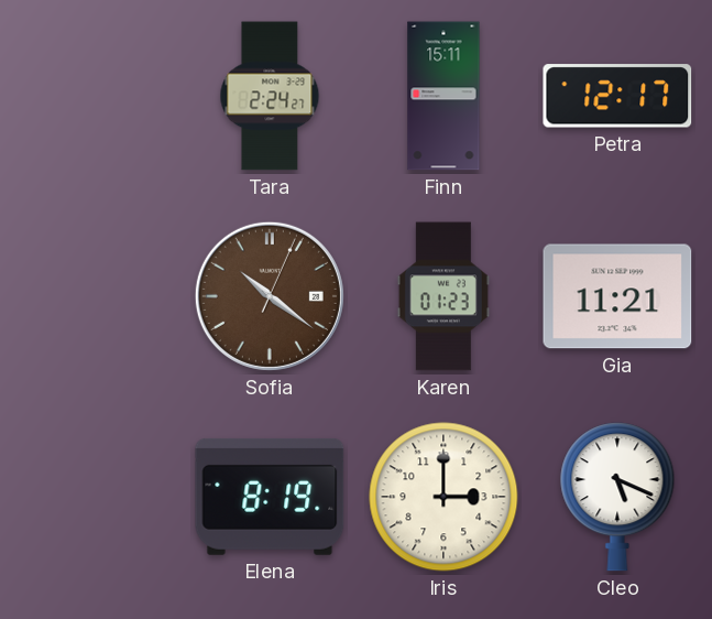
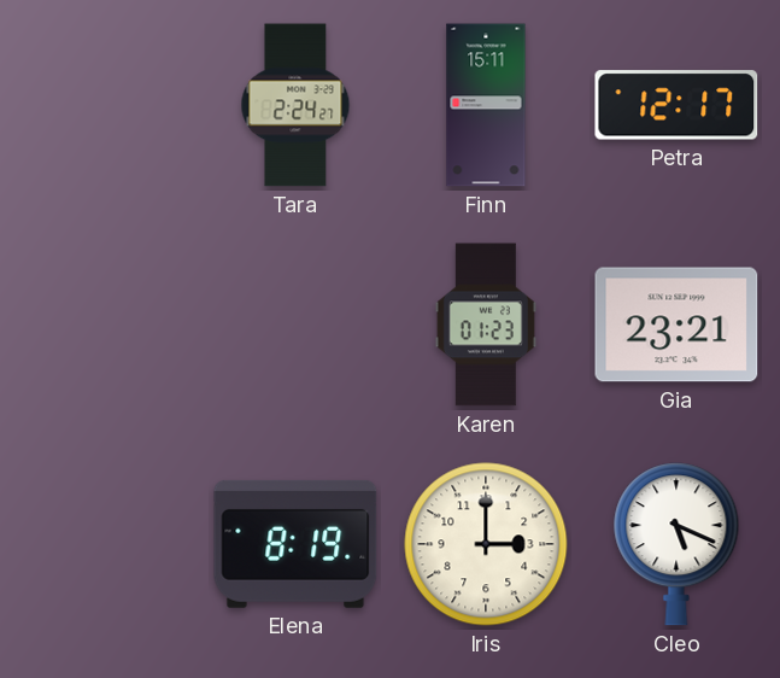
Sofia: 10:21 -> none (270, 296)
Gia: 11:21 -> 23:21 (676, 325)
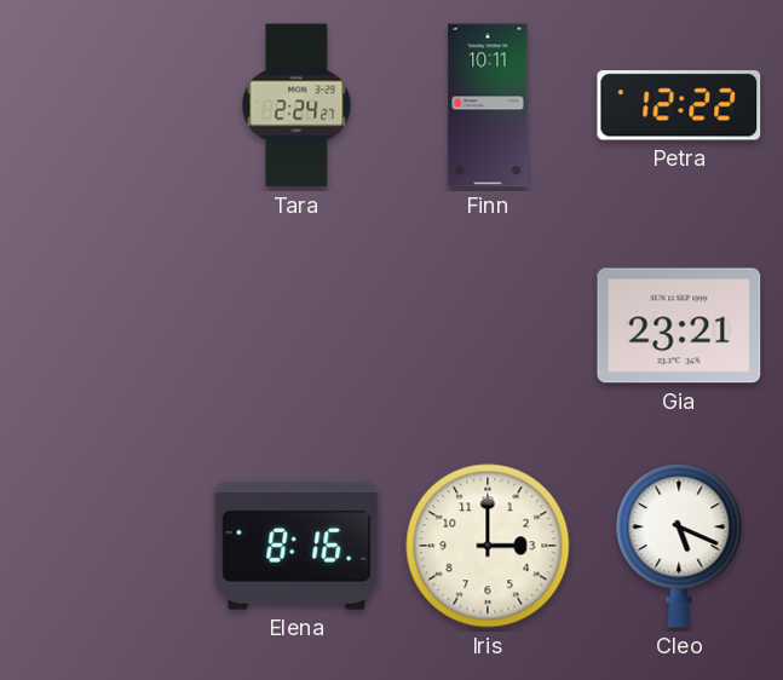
Finn: 15:11 -> 10:11 (488, 105)
Petra: 12:17 -> 12:22 (679, 105)
Karen: 01:23 -> none (486, 325)
Elena: 8:19 -> 8:16 (296, 546)
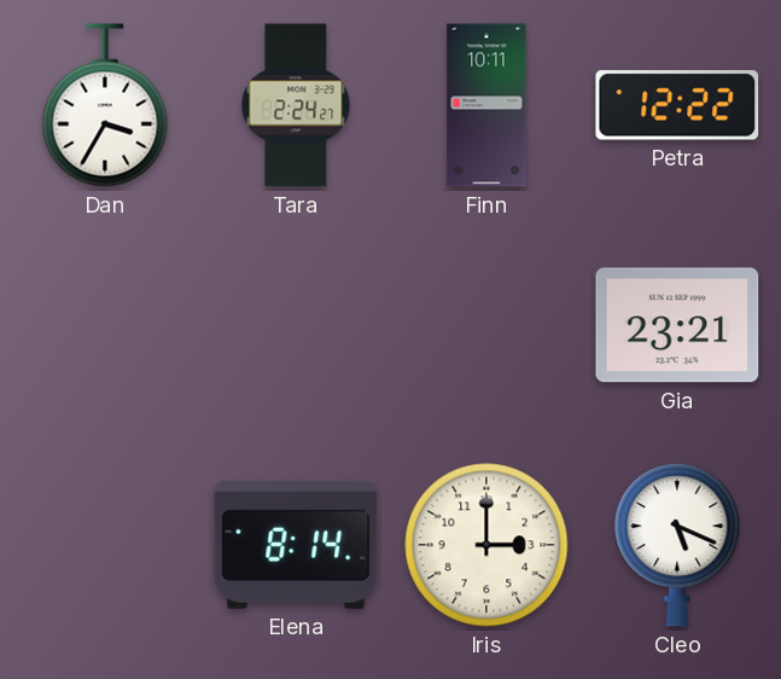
Dan: none -> 3:35 (105, 105)
Elena: 8:16 -> 8:14 (296, 545)
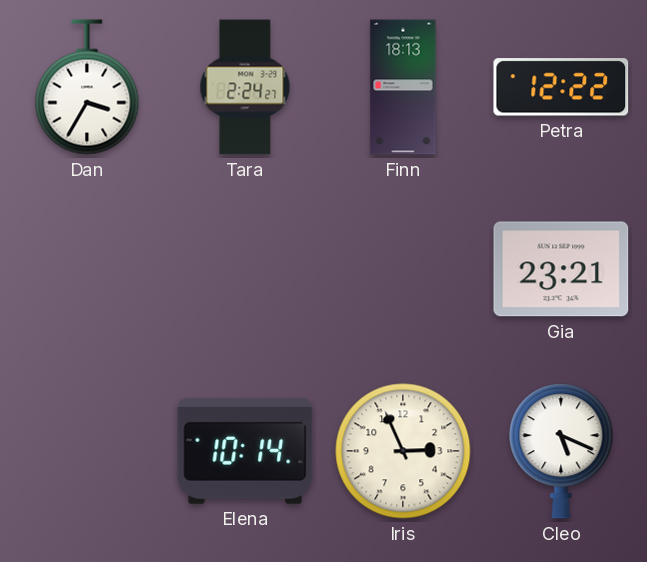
Finn: 10:11 -> 18:13 (403, 87)
Elena: 8:14 -> 10:14 (245, 451)
Iris: 3:00 -> 2:56 (403, 451)
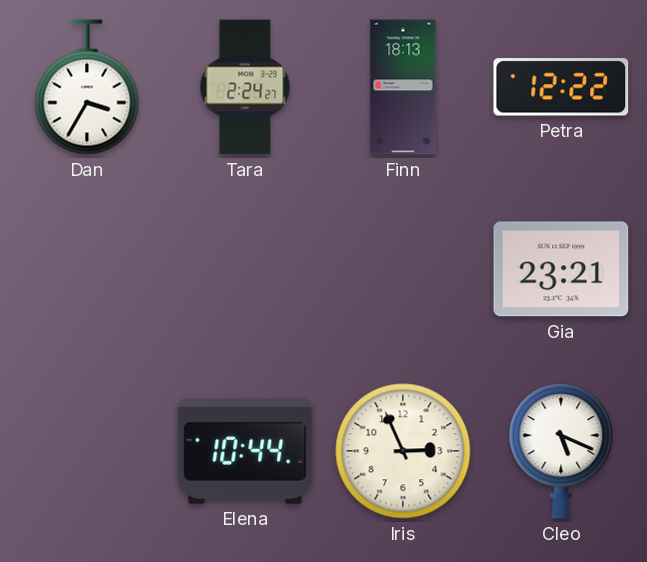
Elena: 10:14 -> 10:44 (245, 451)
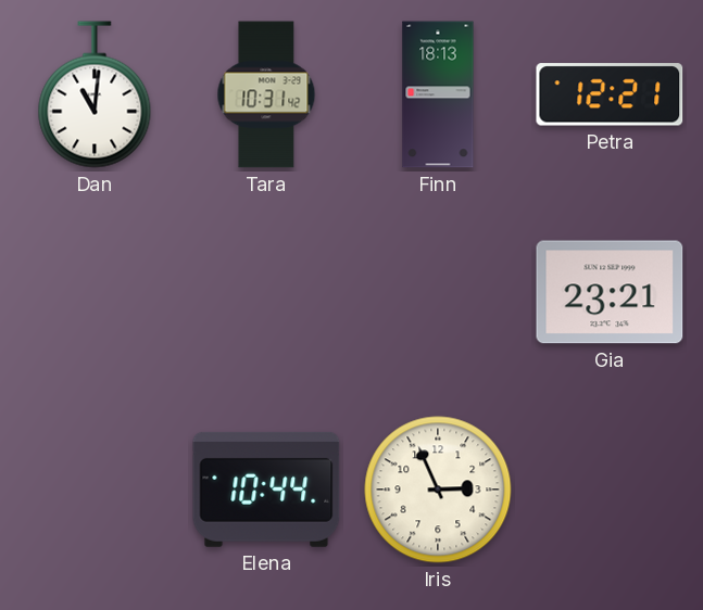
Dan: 3:35 -> 11:01 (95, 94)
Tara: 2:24 -> 10:31 (266, 94)
Petra: 12:22 -> 12:21 (610, 94)
Cleo: 5:19 -> none (561, 451)
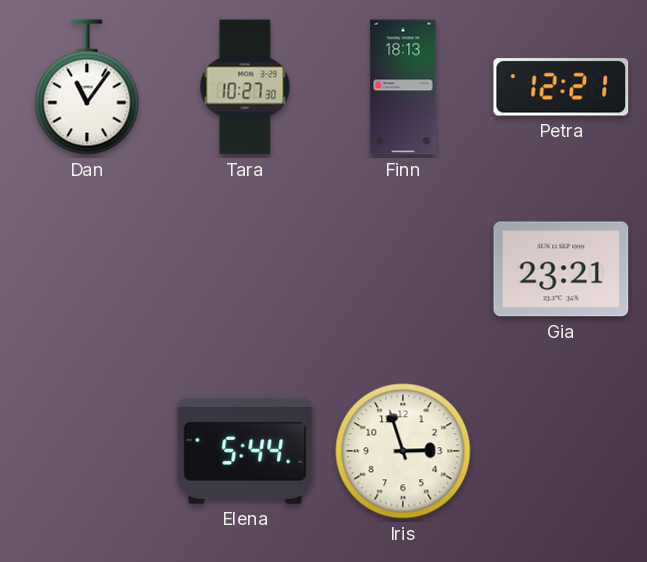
Dan: 11:01 -> 11:06 (87, 87)
Tara: 10:31 -> 10:27 (245, 87)
Elena: 10:44 -> 5:44 (245, 451)
Iris: 2:56 -> 2:57 (403, 451)
